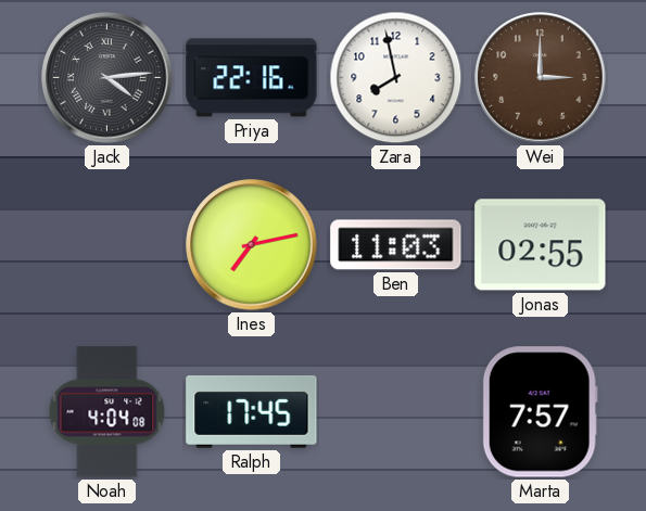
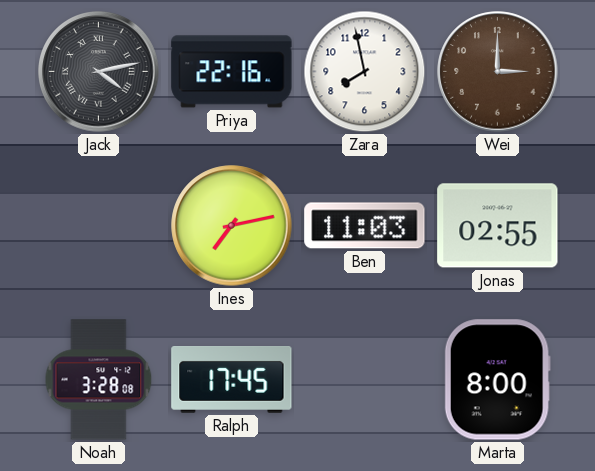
Jack: 4:14 -> 4:13 (99, 72)
Noah: 4:04 -> 3:28 (99, 380)
Marta: 7:57 -> 8:00 (497, 380)
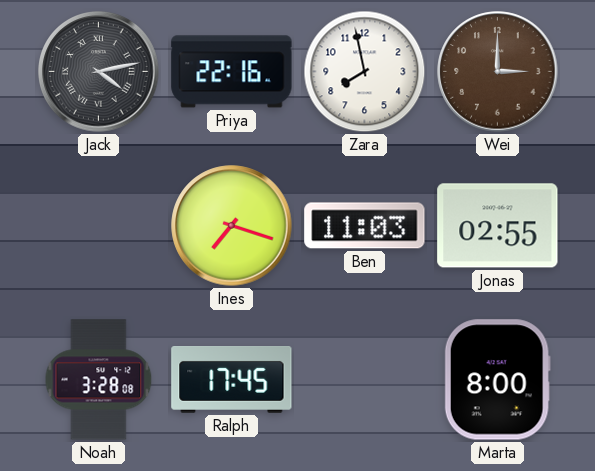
Ines: 7:13 -> 7:18 (232, 226)
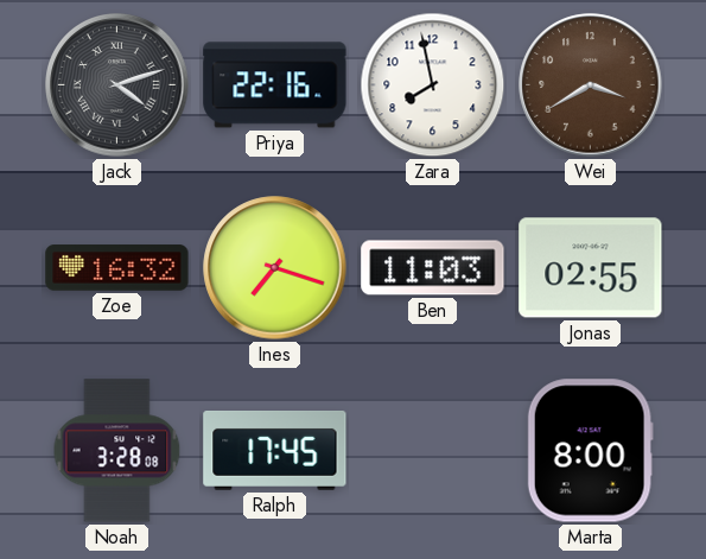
Jack: 4:13 -> 4:12 (117, 85)
Wei: 3:00 -> 3:40 (591, 85)
Zoe: none -> 16:32 (117, 268)
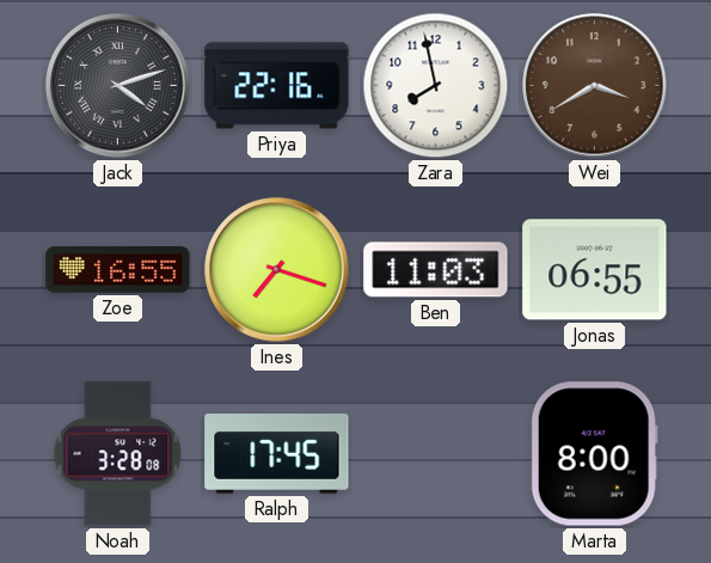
Zoe: 16:32 -> 16:55 (118, 270)
Jonas: 02:55 -> 06:55 (595, 270)
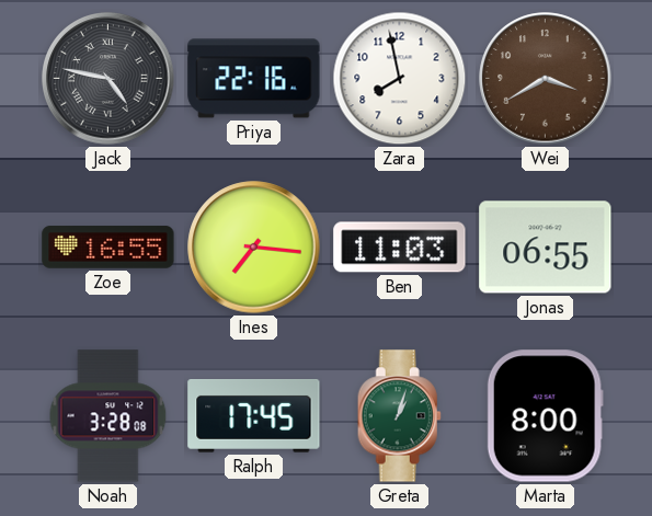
Jack: 4:12 -> 4:47 (108, 79)
Ines: 7:18 -> 7:16 (254, 248)
Greta: none -> 1:03 (399, 416)
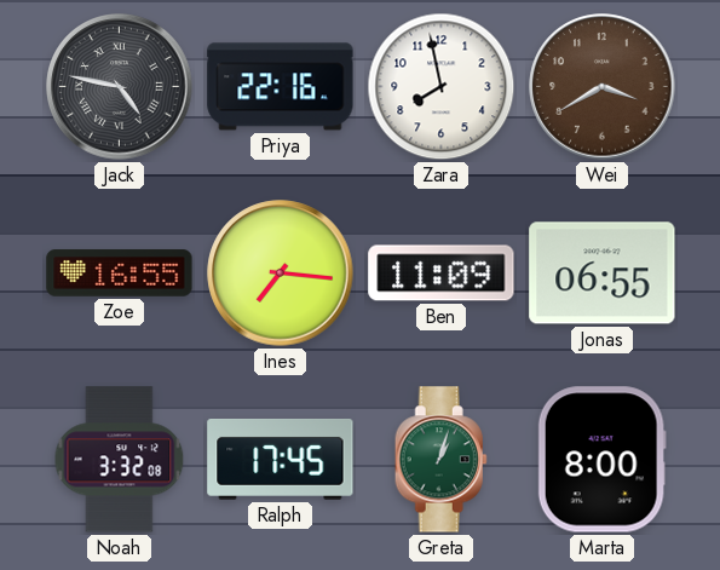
Ben: 11:03 -> 11:09 (442, 274)
Noah: 3:28 -> 3:32 (120, 460)
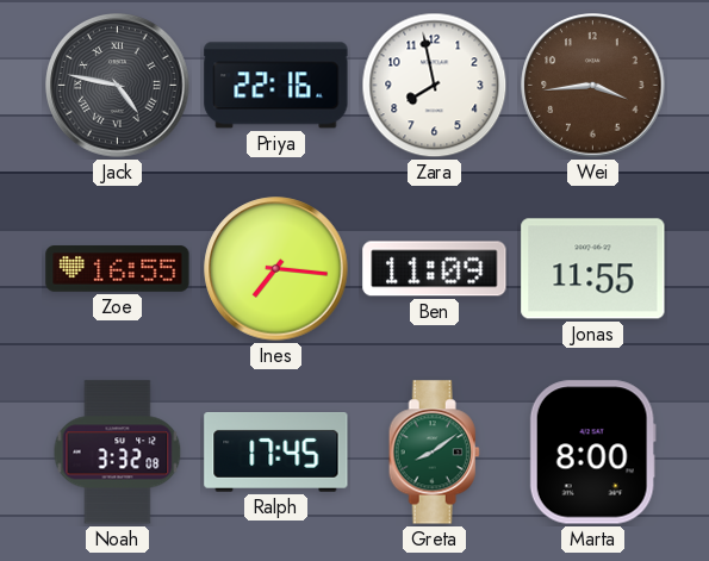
Wei: 3:40 -> 3:44 (593, 86)
Jonas: 06:55 -> 11:55 (593, 269)
Greta: 1:03 -> 8:09 (434, 453)
